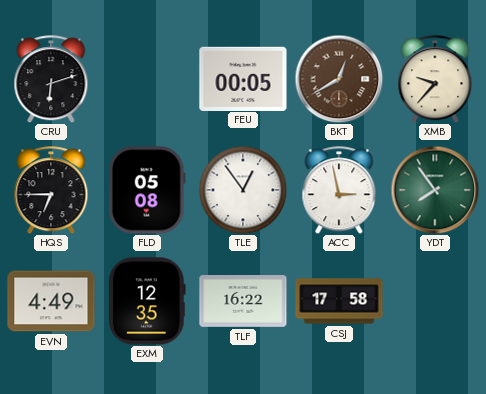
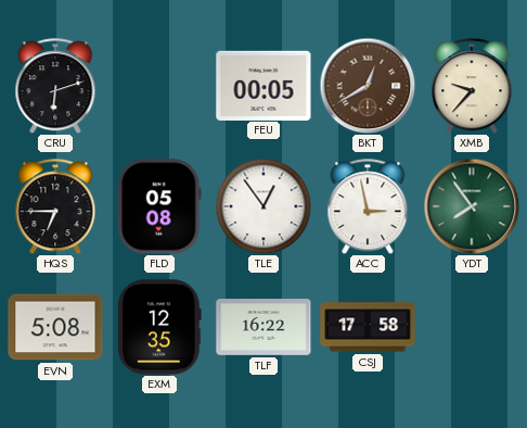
EVN: 4:49 -> 5:08 (55, 327)
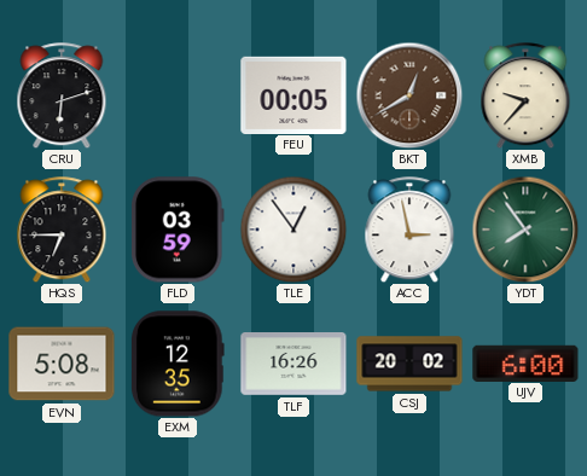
FLD: 05:08 -> 03:59 (178, 230)
TLF: 16:22 -> 16:26 (293, 365)
CSJ: 17:58 -> 20:02 (409, 364)
UJV: none -> 6:00 (525, 362)
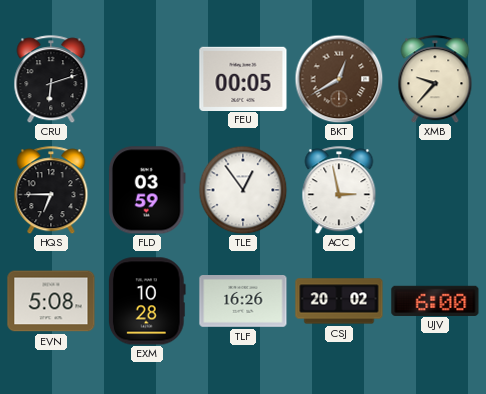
YDT: 7:54 -> none (525, 230)
EXM: 12:35 -> 10:28 (147, 301)
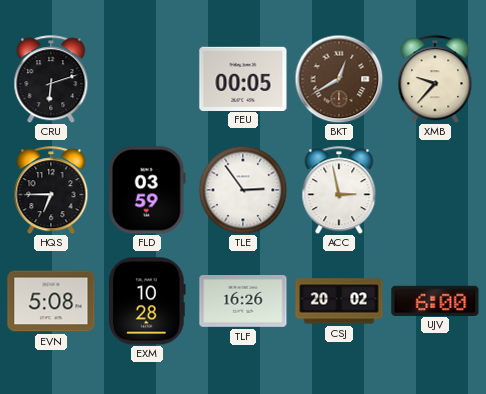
TLE: 12:54 -> 2:54 (243, 190)
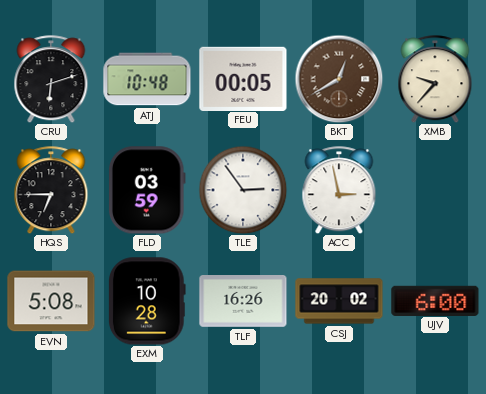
ATJ: none -> 10:48 (147, 79)
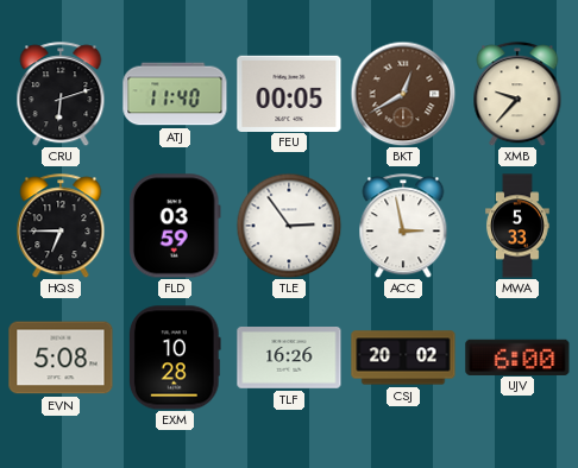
ATJ: 10:48 -> 11:40 (175, 94)
MWA: none -> 5:33 (519, 226)
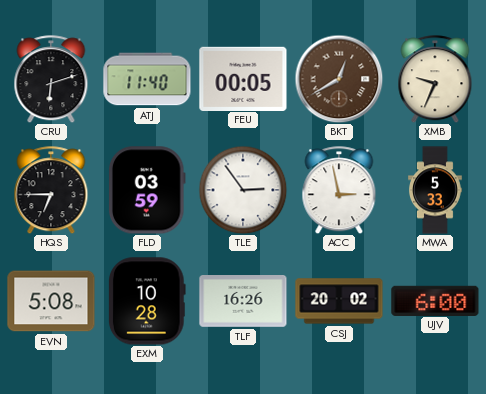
XMB: 9:37 -> 9:34 (435, 79)
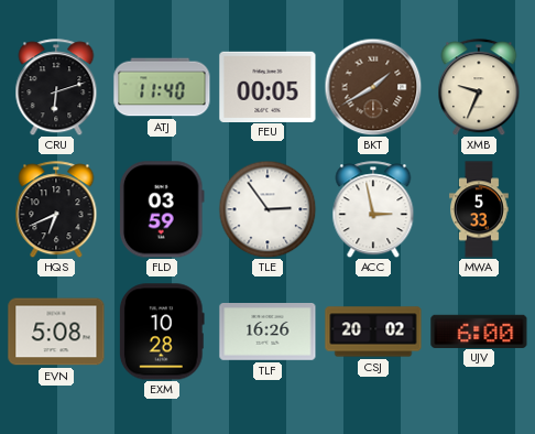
BKT: 12:40 -> 1:40 (373, 87)
HQS: 6:45 -> 6:41 (56, 209)
